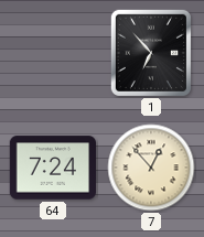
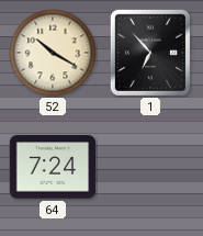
52: none -> 10:20 (53, 53)
7: 12:53 -> none (151, 168)
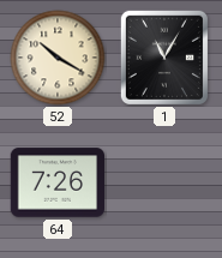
1: 6:53 -> 11:05 (164, 58)
64: 7:24 -> 7:26 (56, 182)
